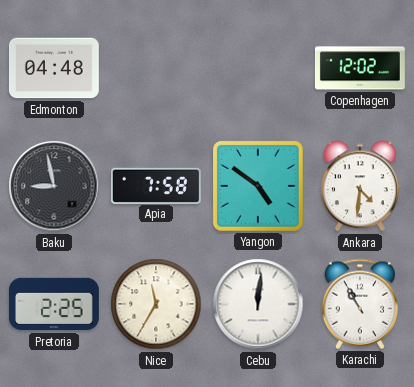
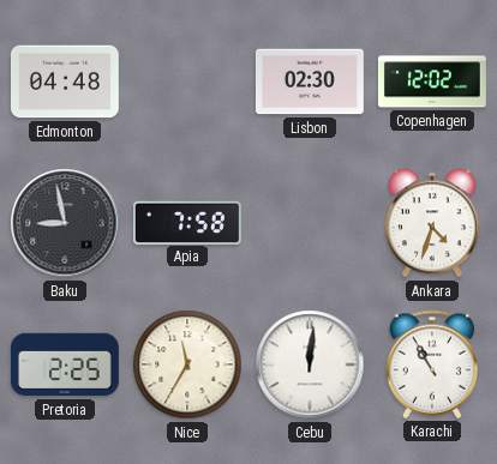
Lisbon: none -> 02:30 (310, 82)
Yangon: 4:51 -> none (258, 186)
Ankara: 4:31 -> 4:33 (433, 223)
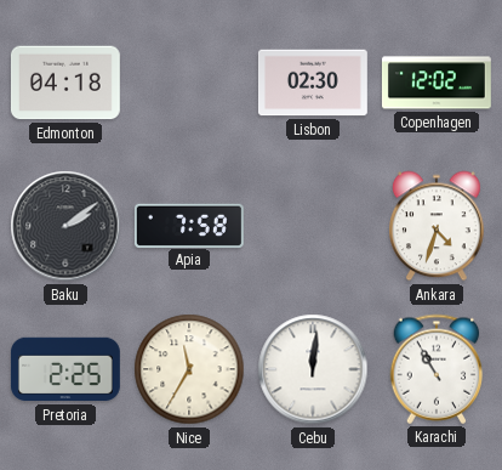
Edmonton: 04:48 -> 04:18 (65, 83)
Baku: 8:58 -> 2:09 (65, 226)
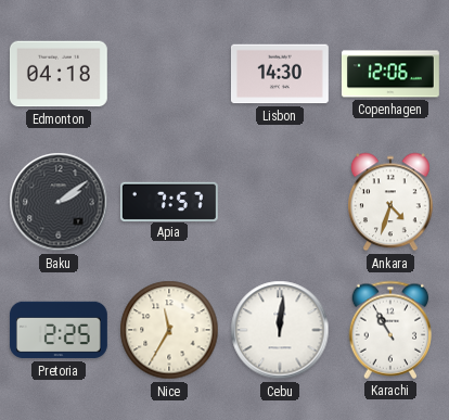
Lisbon: 02:30 -> 14:30 (280, 74)
Copenhagen: 12:02 -> 12:06 (390, 74)
Apia: 7:58 -> 7:57 (169, 201)
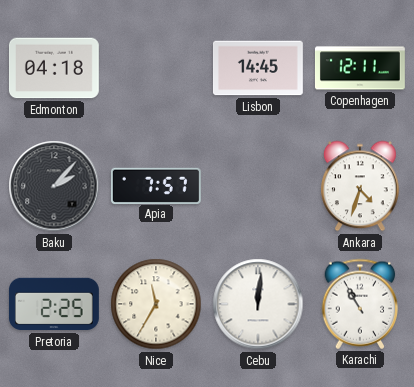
Lisbon: 14:30 -> 14:45 (258, 68)
Copenhagen: 12:06 -> 12:11 (360, 68)
Baku: 2:09 -> 2:07 (54, 186)
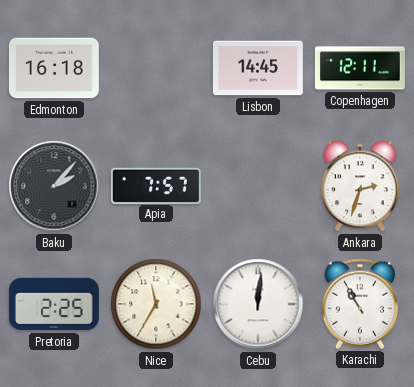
Edmonton: 04:18 -> 16:18 (54, 68)
Ankara: 4:33 -> 2:33 (361, 186)
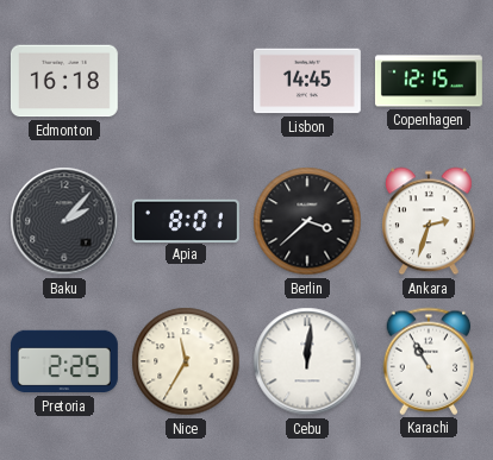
Copenhagen: 12:11 -> 12:15 (429, 81)
Apia: 7:57 -> 8:01 (186, 220)
Berlin: none -> 3:38 (307, 221)
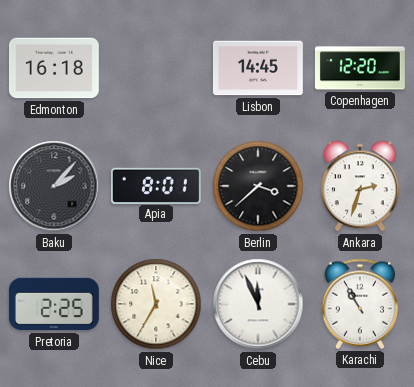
Copenhagen: 12:15 -> 12:20 (360, 68)
Cebu: 12:01 -> 11:56 (258, 304)
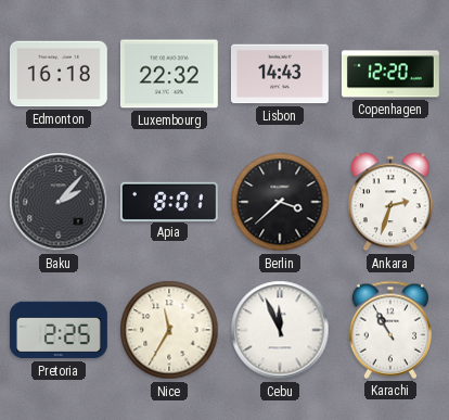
Luxembourg: none -> 22:32 (169, 74)
Lisbon: 14:45 -> 14:43 (280, 74)
